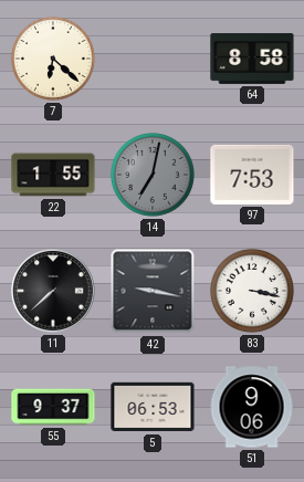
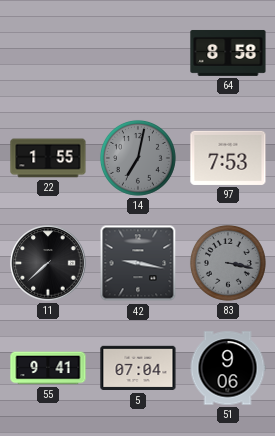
7: 6:22 -> none (53, 59)
83 dial: white -> grey (228, 263)
55: 9:37 -> 9:41 (48, 368)
5: 06:53 -> 07:04 (138, 368)
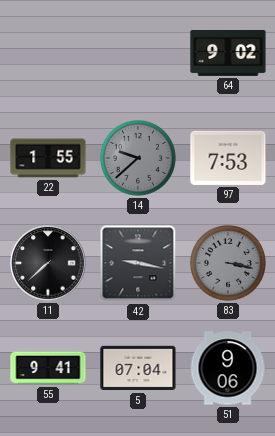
64: 8:58 -> 9:02 (228, 53)
14: 7:02 -> 9:38 (138, 158)
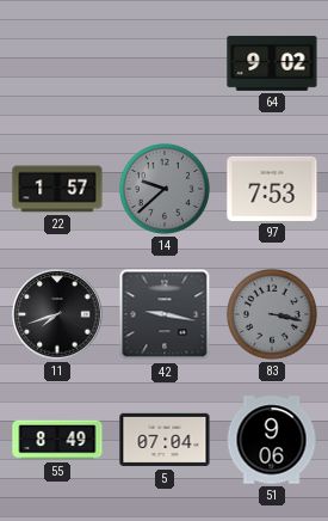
22: 1:55 -> 1:57 (57, 189)
11: 7:38 -> 7:42 (57, 314)
55: 9:41 -> 8:49 (57, 440)
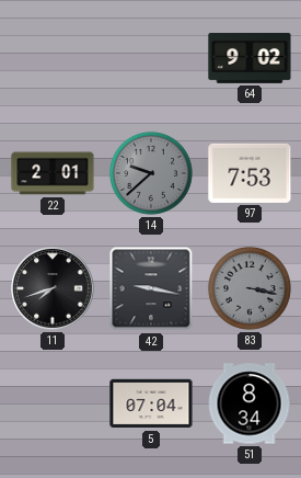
22: 1:57 -> 2:01 (53, 173)
55: 8:49 -> none (57, 440)
51: 9:06 -> 8:34 (250, 403)
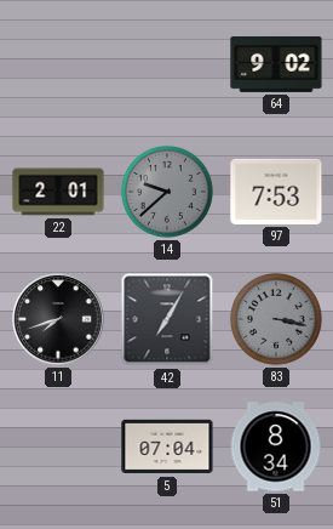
42: 9:17 -> 7:05 (167, 319)
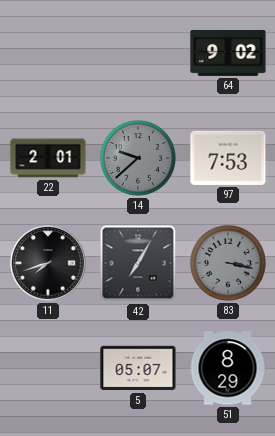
5: 07:04 -> 05:07 (138, 368)
51: 8:34 -> 8:29 (228, 368)
